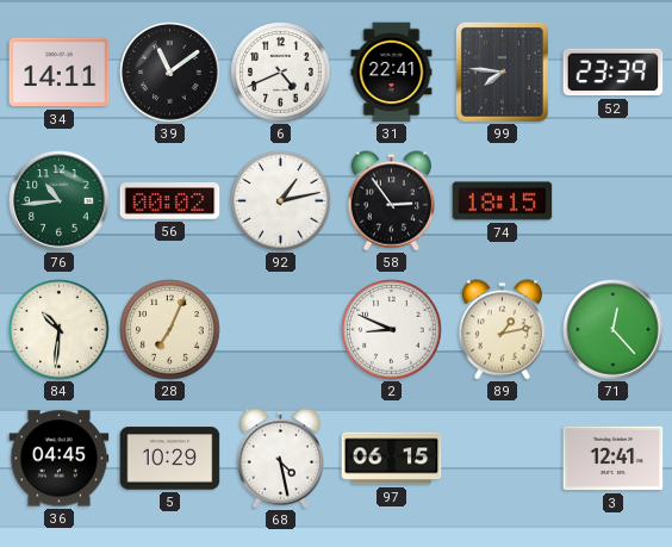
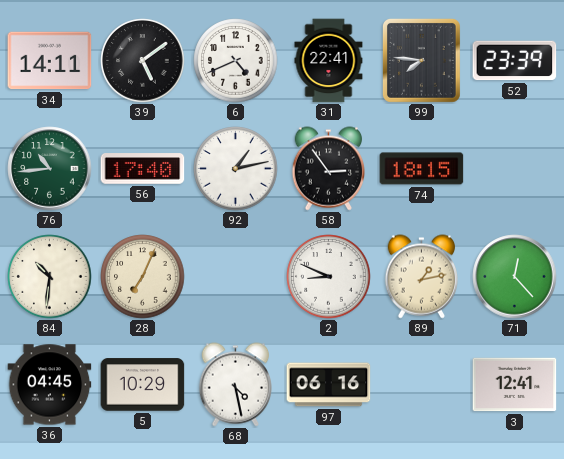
39: 11:09 -> 5:09 (143, 61)
56: 00:02 -> 17:40 (143, 169)
97: 06:15 -> 06:16 (329, 385)
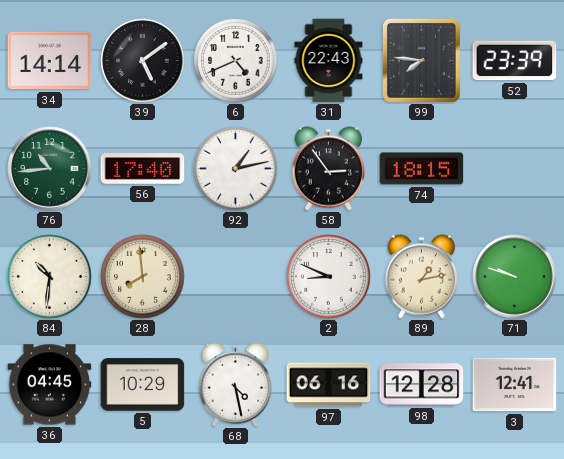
34: 14:11 -> 14:14 (50, 61)
31: 22:41 -> 22:43 (329, 61)
28: 7:04 -> 7:59 (143, 277)
71: 12:23 -> 9:48 (515, 277)
98: none -> 12:28 (422, 385)
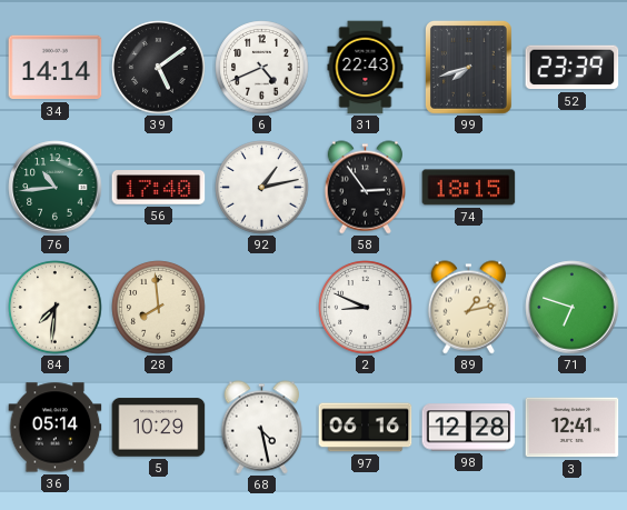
99: 7:46 -> 7:42 (468, 68)
84: 10:31 -> 7:31 (56, 308)
71: 9:48 -> 6:48 (573, 308)
36: 04:45 -> 05:14 (56, 428)
